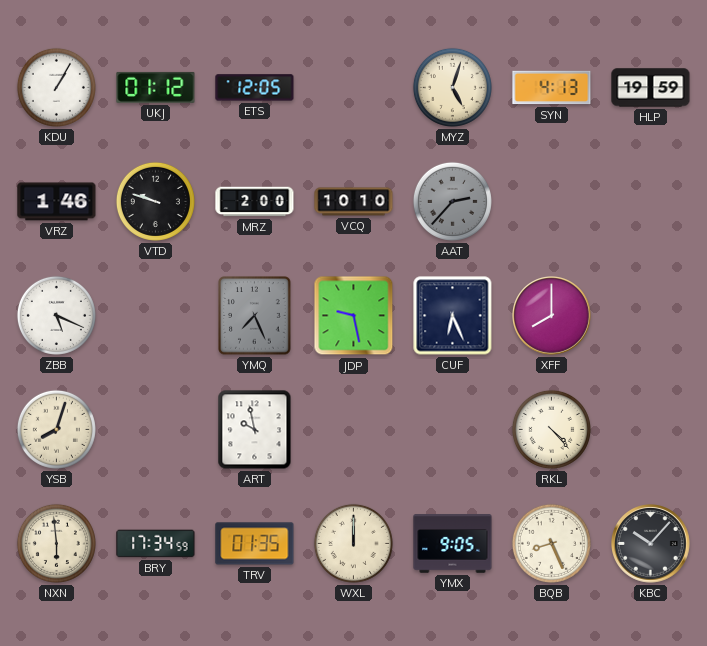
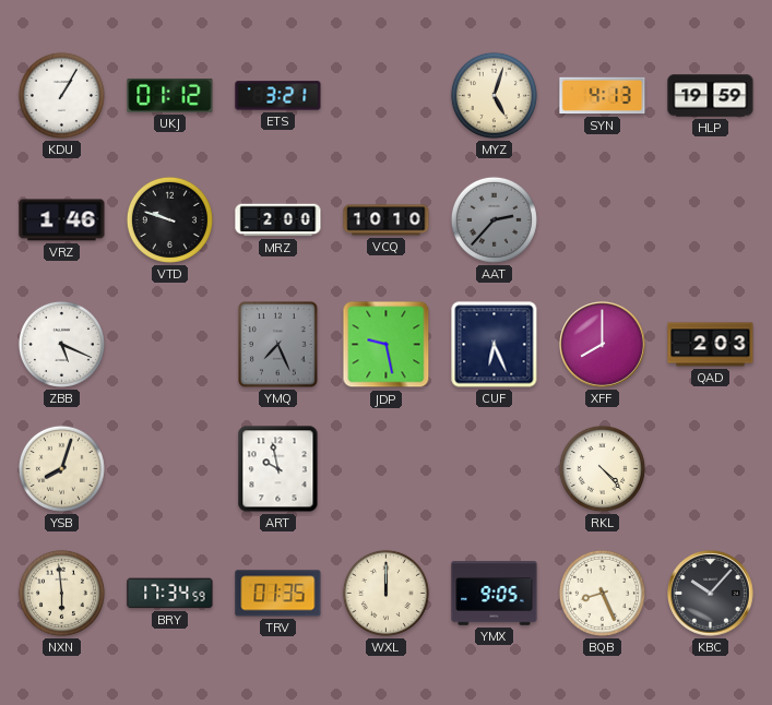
ETS: 12:05 -> 3:21 (278, 96)
QAD: none -> 2:03 (711, 345)
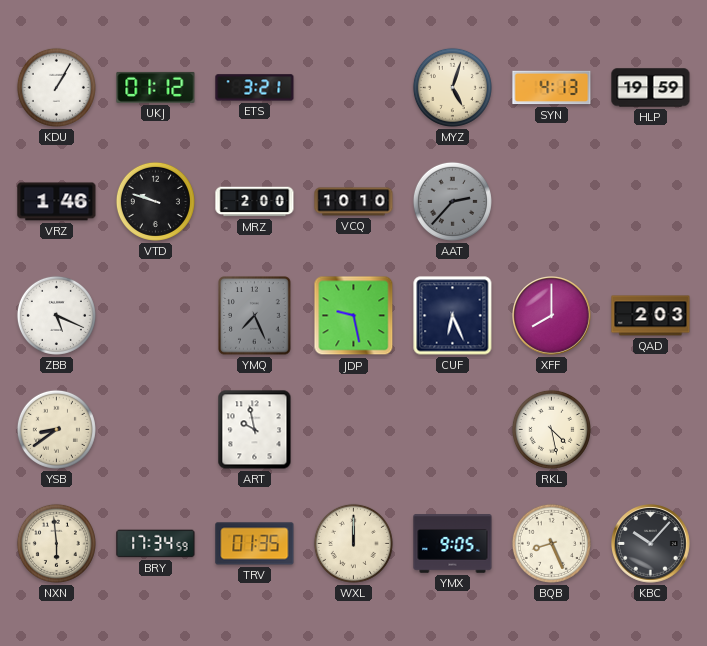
YSB: 8:03 -> 8:39 (56, 429)
RKL: 4:23 -> 4:28 (551, 429)
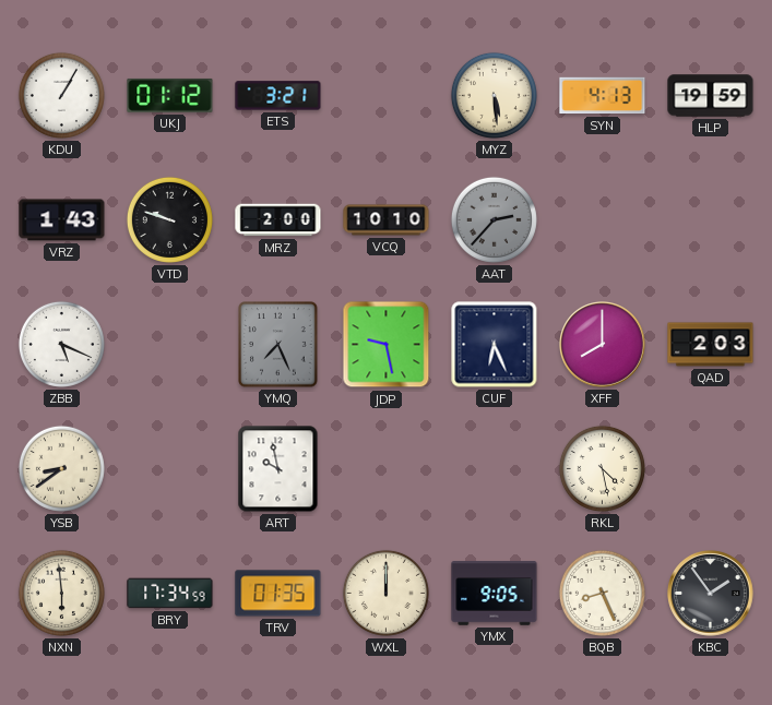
MYZ: 5:03 -> 5:29 (494, 95)
VRZ: 1:46 -> 1:43 (62, 220)
KBC: 10:07 -> 1:54 (711, 594)
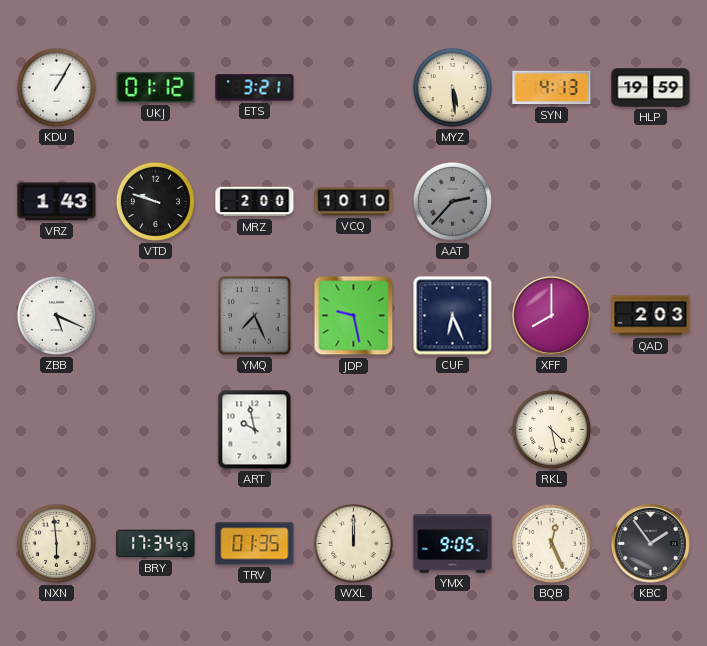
YSB: 8:39 -> none (61, 468)
BQB: 8:26 -> 12:26 (551, 543)
